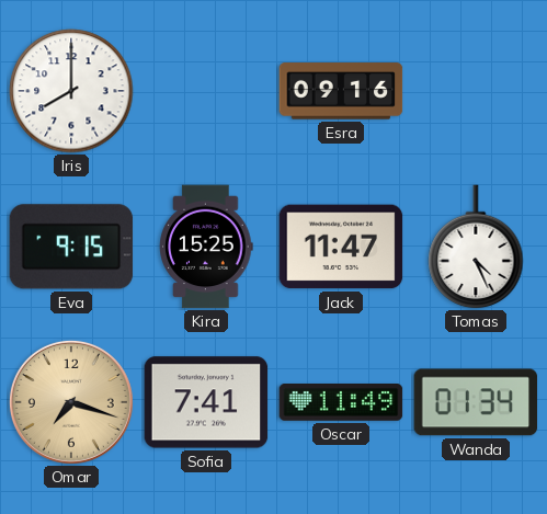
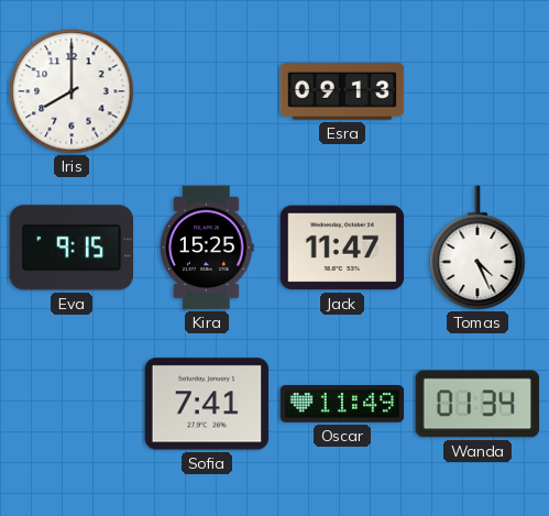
Esra: 09:16 -> 09:13 (342, 91)
Omar: 7:18 -> none (71, 402)
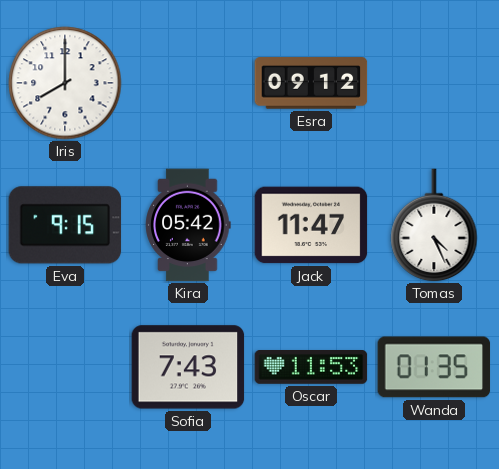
Esra: 09:13 -> 09:12 (311, 83)
Kira: 15:25 -> 05:42 (188, 225)
Sofia: 7:41 -> 7:43 (188, 367)
Oscar: 11:49 -> 11:53 (311, 368)
Wanda: 01:34 -> 01:35 (434, 367)
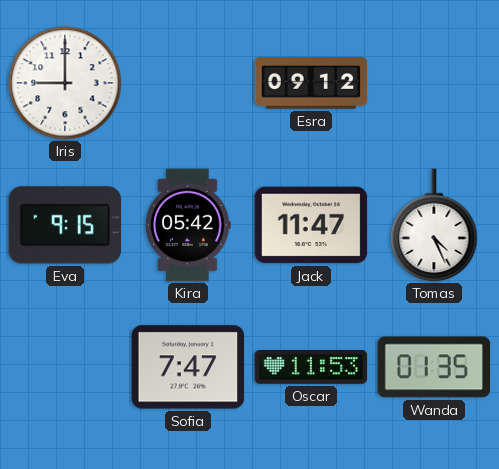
Iris: 8:00 -> 9:00 (65, 83)
Sofia: 7:43 -> 7:47 (188, 367)
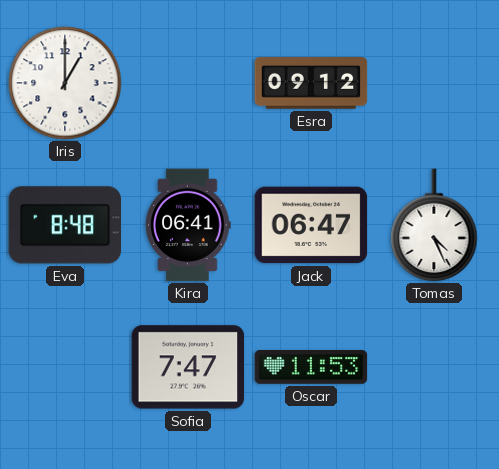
Iris: 9:00 -> 1:00 (65, 83)
Eva: 9:15 -> 8:48 (65, 225)
Kira: 05:42 -> 06:41 (188, 225)
Jack: 11:47 -> 06:47 (311, 225)
Wanda: 01:35 -> none (434, 367)
